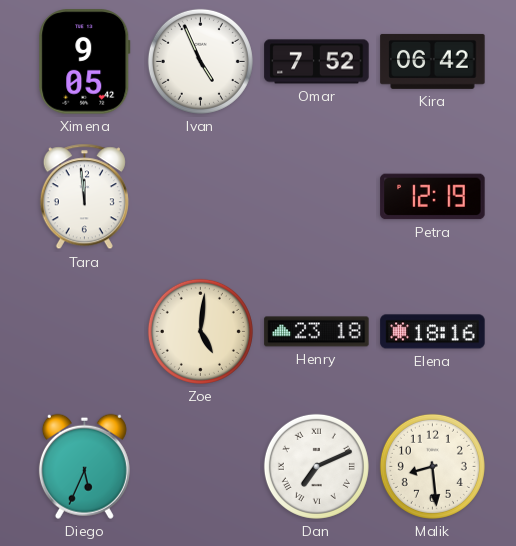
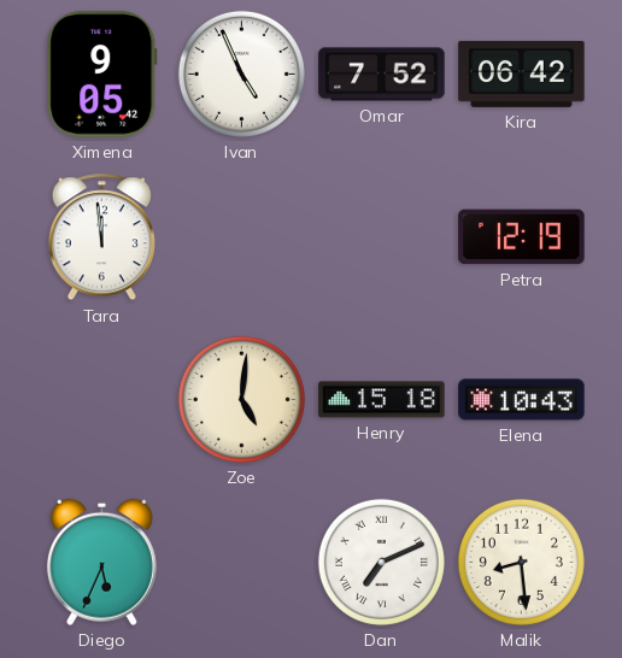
Henry: 23:18 -> 15:18 (382, 400)
Elena: 18:16 -> 10:43 (522, 400)
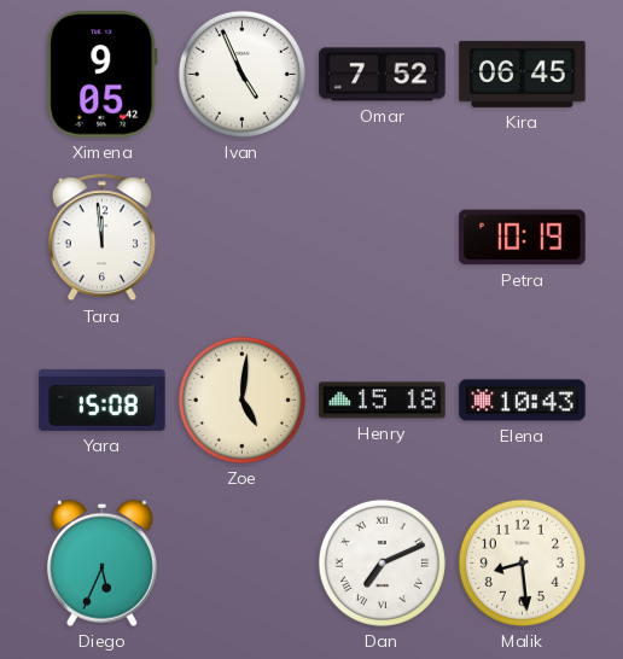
Kira: 06:42 -> 06:45 (523, 74)
Petra: 12:19 -> 10:19 (523, 238)
Yara: none -> 15:08 (103, 400)
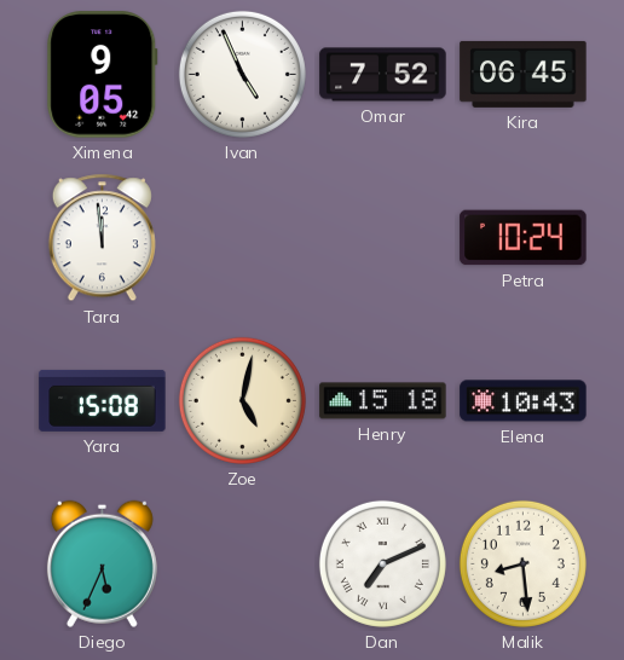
Petra: 10:19 -> 10:24 (524, 238)
Zoe: 5:01 -> 5:02 (242, 400)
